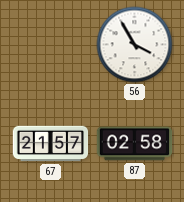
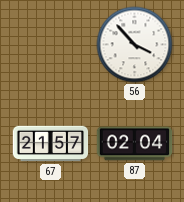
56: 3:55 -> 3:53 (135, 45)
87: 02:58 -> 02:04 (135, 144)
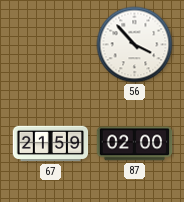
67: 21:57 -> 21:59 (51, 144)
87: 02:04 -> 02:00 (135, 144)
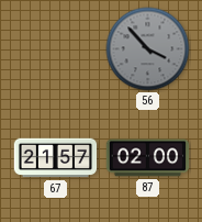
56 dial: white -> grey (148, 49)
67: 21:59 -> 21:57 (56, 158)
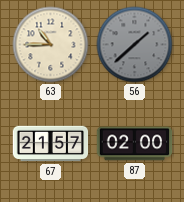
63: none -> 10:45 (51, 45)
56: 3:53 -> 1:38 (135, 45)
